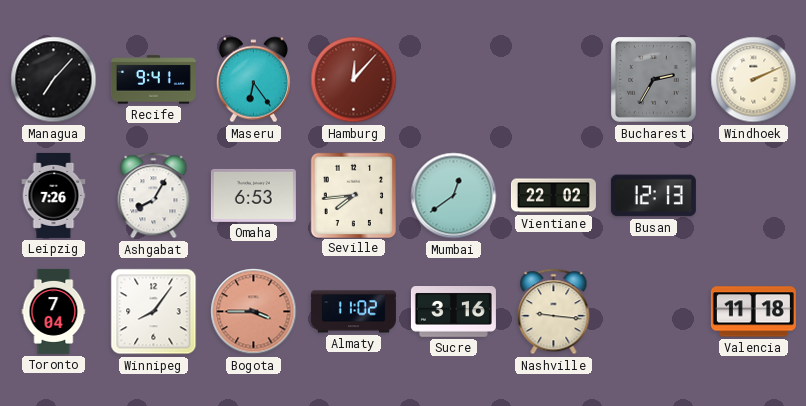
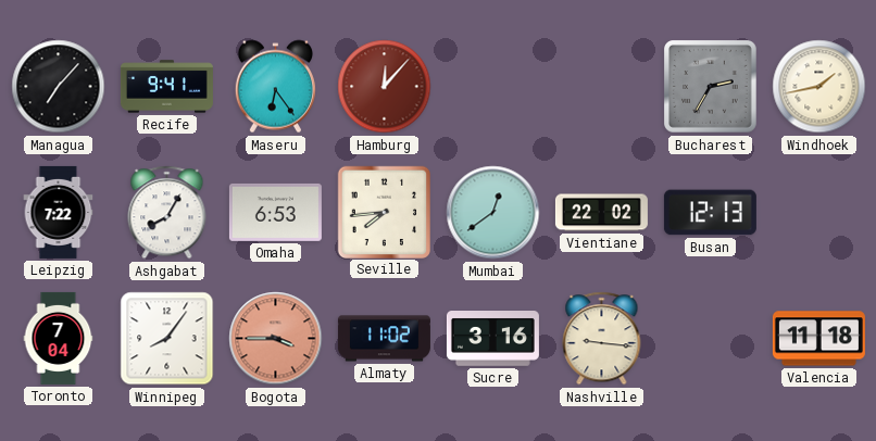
Windhoek: 2:11 -> 1:43 (819, 87)
Leipzig: 7:26 -> 7:22 (59, 212)
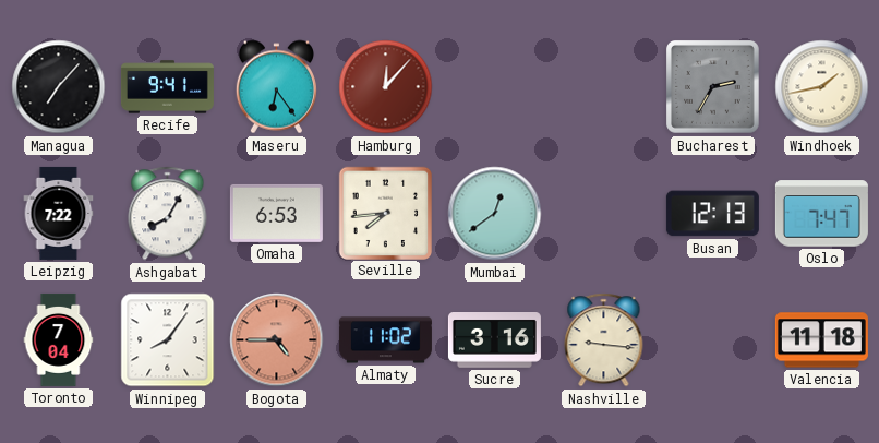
Vientiane: 22:02 -> none (601, 213)
Oslo: none -> 7:47 (821, 214)
Bogota: 3:45 -> 4:45 (277, 340)
